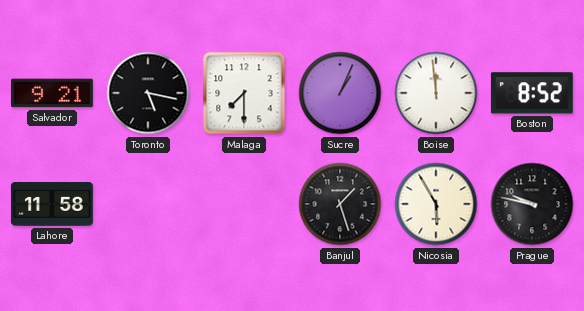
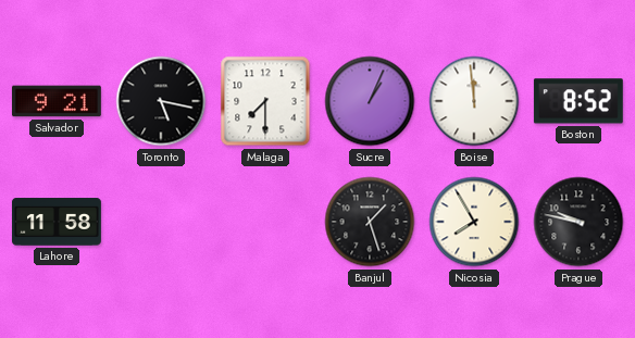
Nicosia: 5:55 -> 7:55 (474, 222)
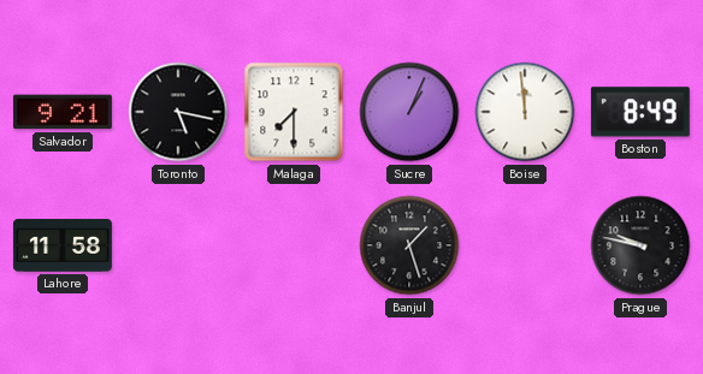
Boston: 8:52 -> 8:49 (640, 112)
Nicosia: 7:55 -> none (474, 222)
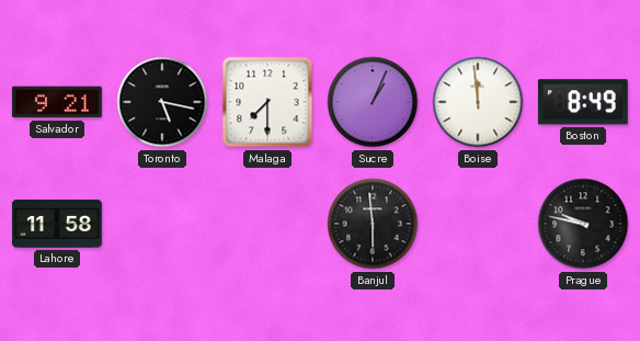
Banjul: 1:27 -> 5:59 (373, 224)
